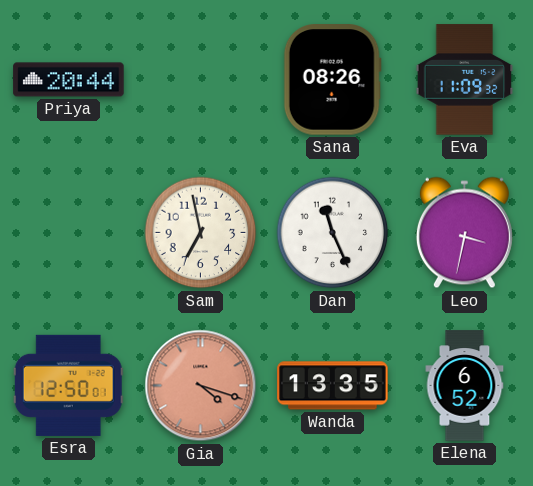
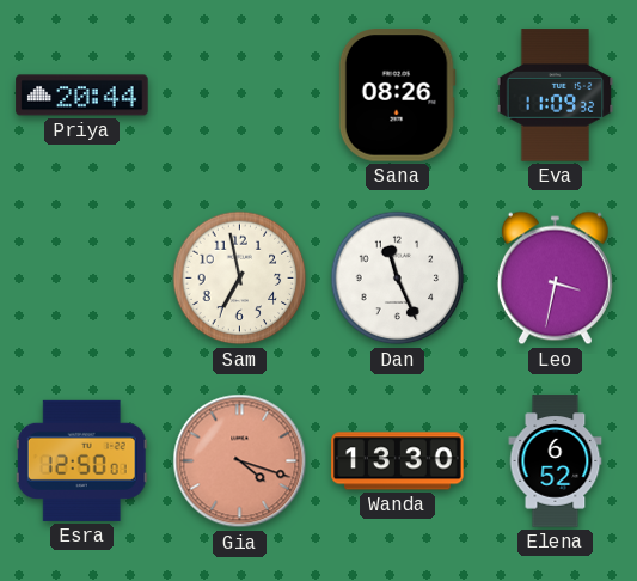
Wanda: 13:35 -> 13:30 (398, 461)
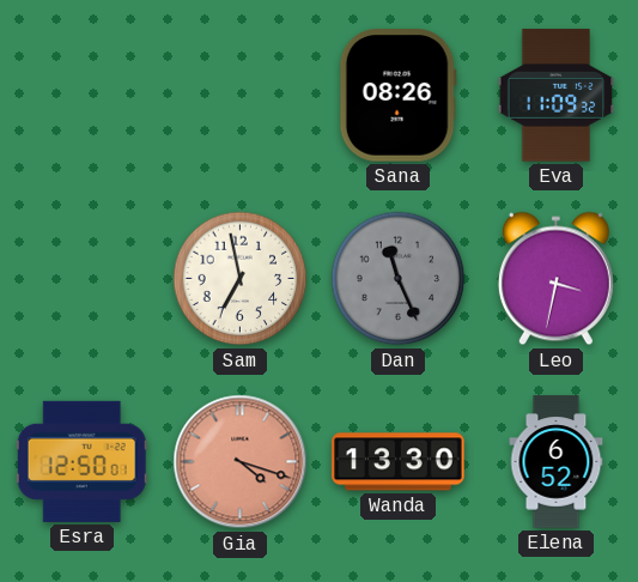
Priya: 20:44 -> none (82, 96)
Dan dial: white -> grey (399, 279)
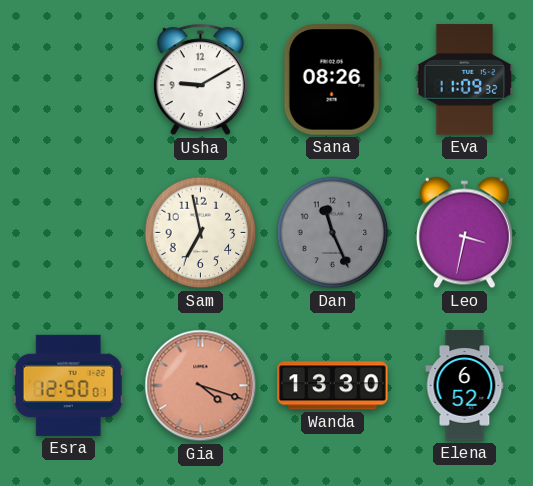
Usha: none -> 9:10 (200, 80)
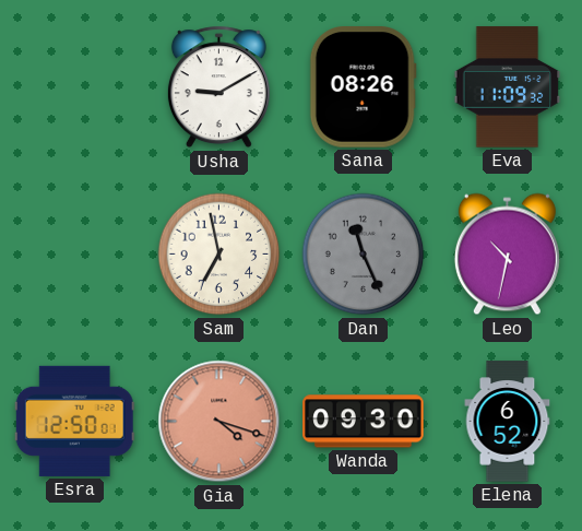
Leo: 3:32 -> 10:32 (507, 255)
Wanda: 13:30 -> 09:30 (364, 422)
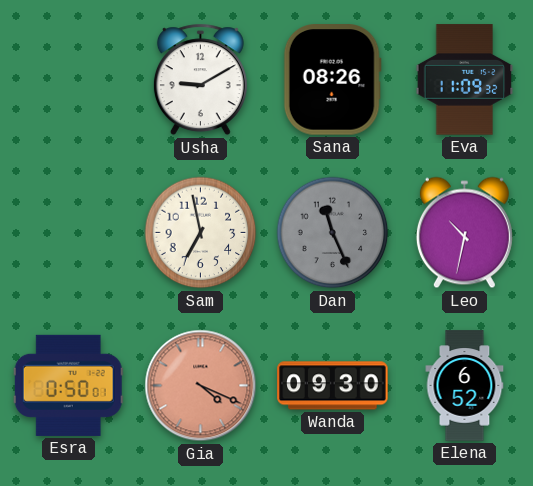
Esra: 12:50 -> 0:50 (68, 385)
Gia: 4:18 -> 4:19 (201, 386)
